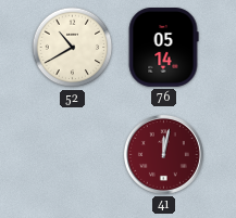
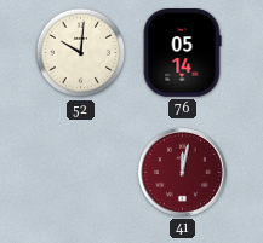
52: 10:40 -> 10:01 (81, 53)
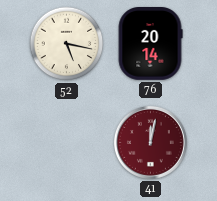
52: 10:01 -> 5:17 (67, 44)
76: 05:14 -> 20:14 (150, 44)
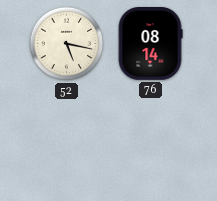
76: 20:14 -> 08:14 (150, 44)
41: 12:02 -> none (150, 142)
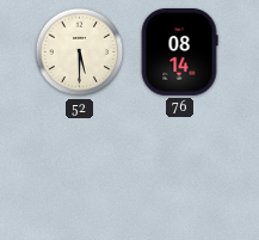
52: 5:17 -> 5:30 (80, 53)
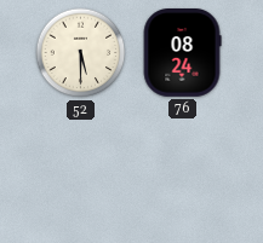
76: 08:14 -> 08:24 (182, 53)
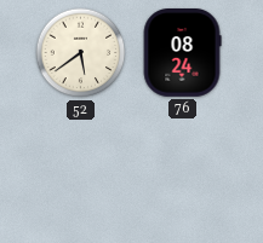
52: 5:30 -> 5:39 (81, 53)
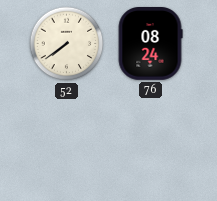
52: 5:39 -> 7:39 (67, 44)
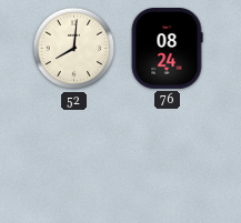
52: 7:39 -> 8:01 (74, 49)
